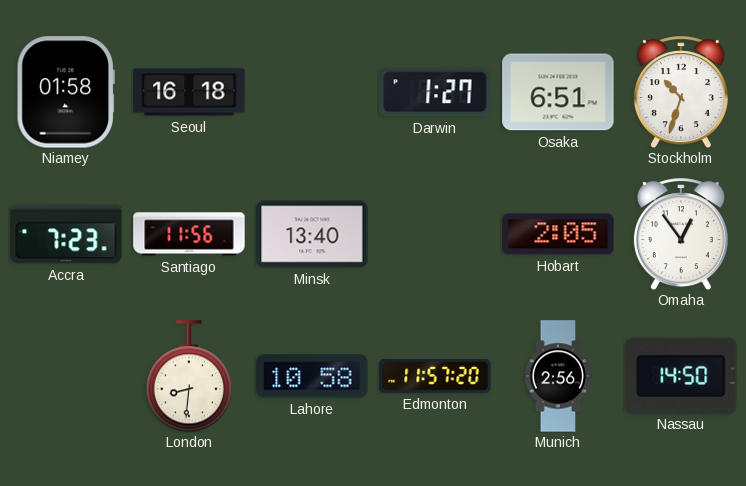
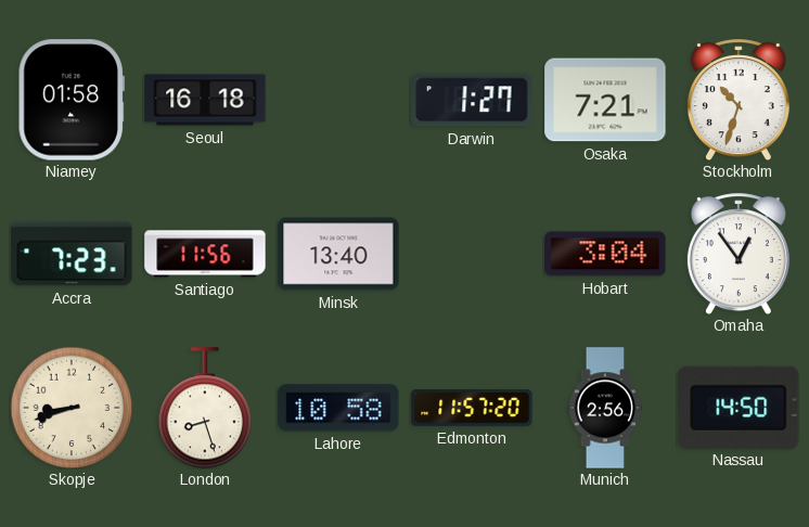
Osaka: 6:51 -> 7:21 (605, 100)
Hobart: 2:05 -> 3:04 (605, 254)
Skopje: none -> 8:42 (72, 408)
London: 8:31 -> 8:27 (205, 408)
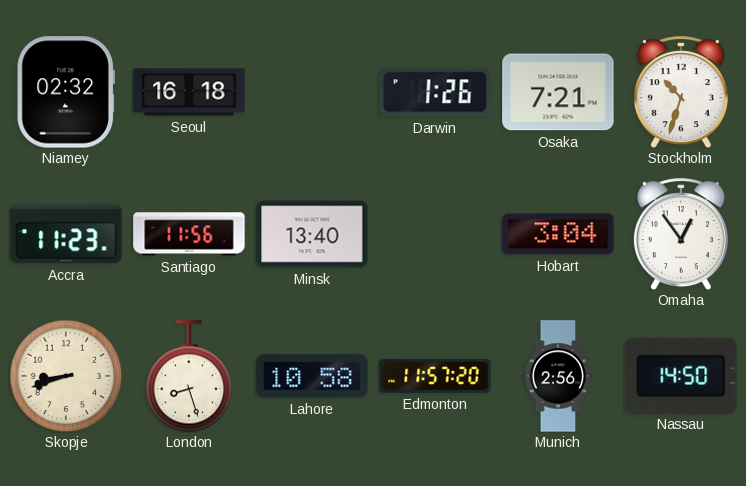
Niamey: 01:58 -> 02:32 (66, 92)
Darwin: 1:27 -> 1:26 (435, 92)
Accra: 7:23 -> 11:23 (66, 234)
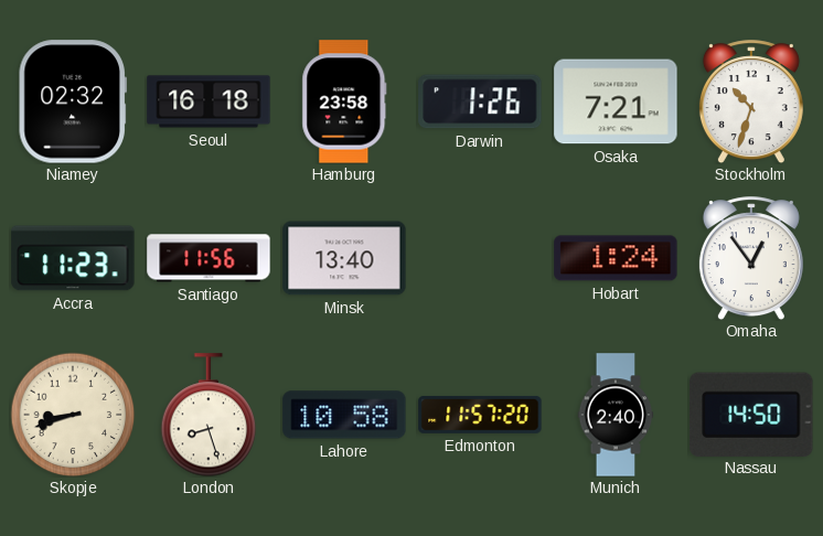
Hamburg: none -> 23:58 (344, 101)
Hobart: 3:04 -> 1:24 (616, 258)
Munich: 2:56 -> 2:40 (616, 415)
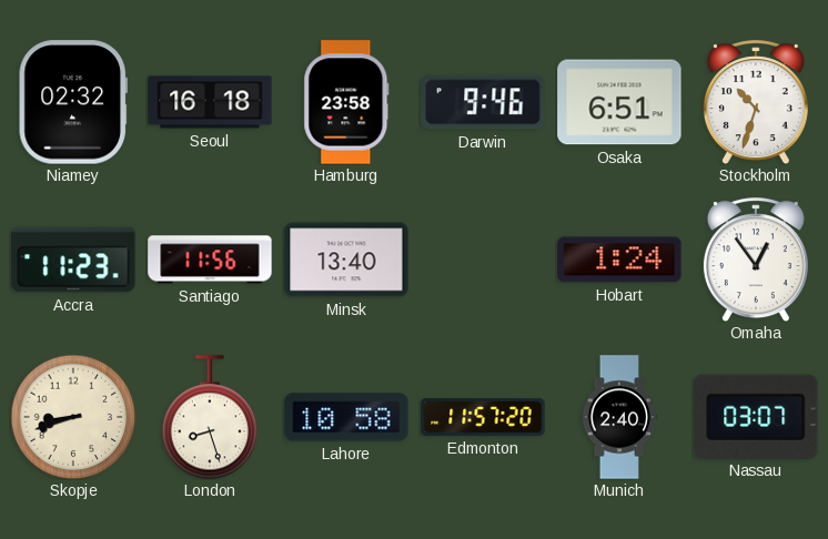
Darwin: 1:26 -> 9:46 (483, 102)
Osaka: 7:21 -> 6:51 (619, 102)
Nassau: 14:50 -> 03:07 (756, 416)
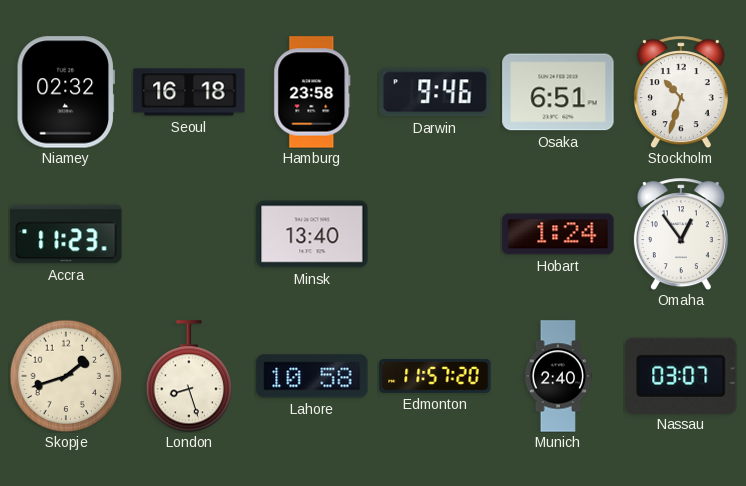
Santiago: 11:56 -> none (210, 260)
Skopje: 8:42 -> 1:42 (66, 376)
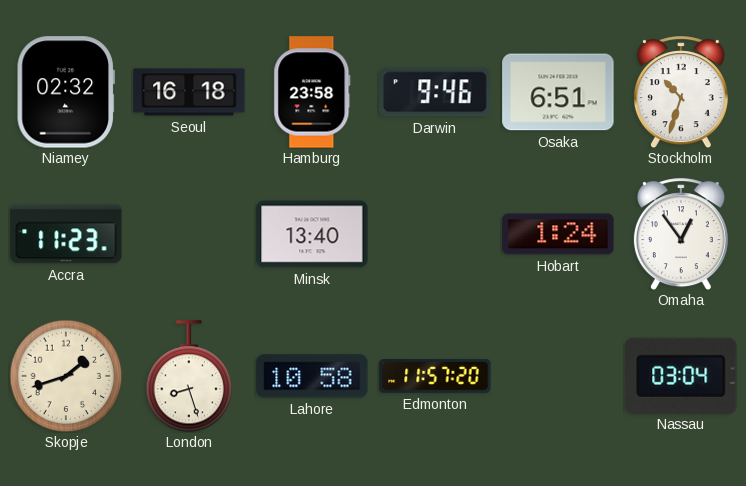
Munich: 2:40 -> none (558, 376)
Nassau: 03:07 -> 03:04 (681, 375)
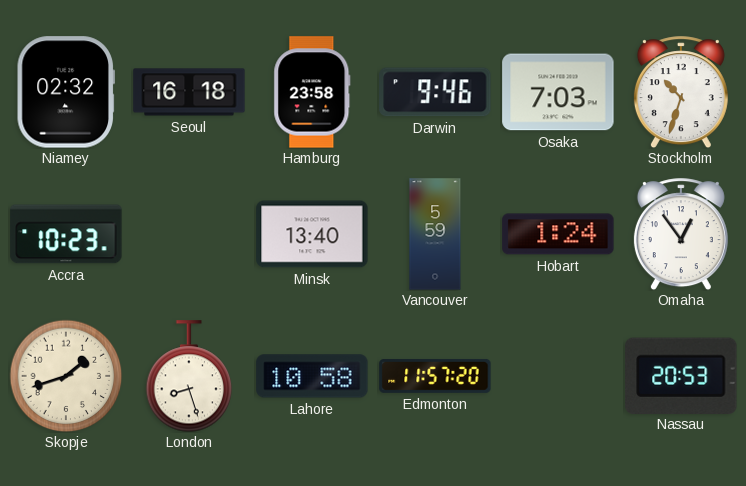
Osaka: 6:51 -> 7:03 (558, 92)
Accra: 11:23 -> 10:23 (66, 234)
Vancouver: none -> 5:59 (435, 234)
Nassau: 03:04 -> 20:53 (681, 375)
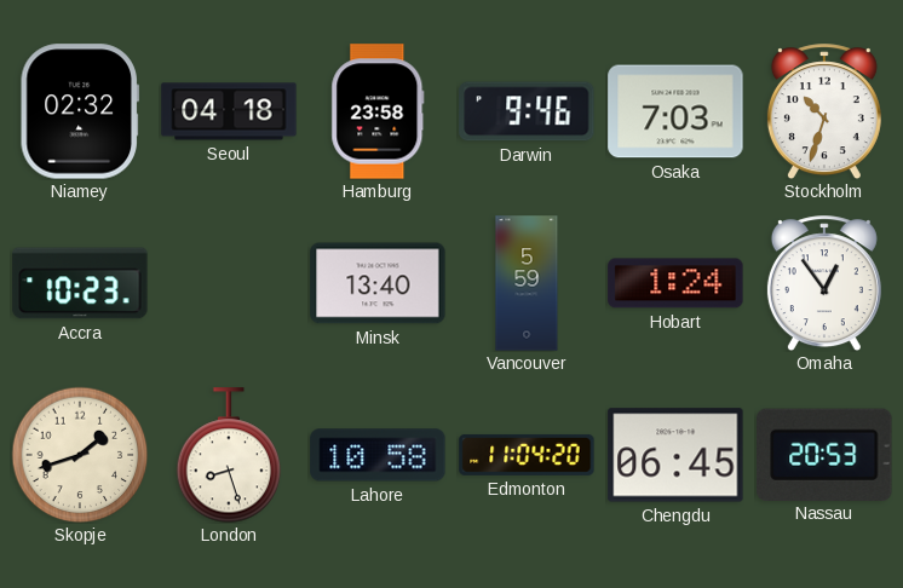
Seoul: 16:18 -> 04:18 (229, 111)
Edmonton: 11:57 -> 11:04 (527, 455)
Chengdu: none -> 06:45 (675, 455)
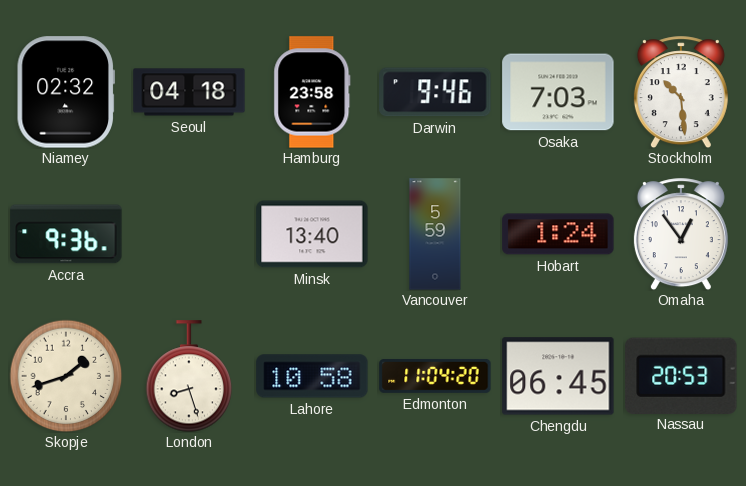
Stockholm: 10:33 -> 10:29 (681, 92)
Accra: 10:23 -> 9:36 (66, 234)
